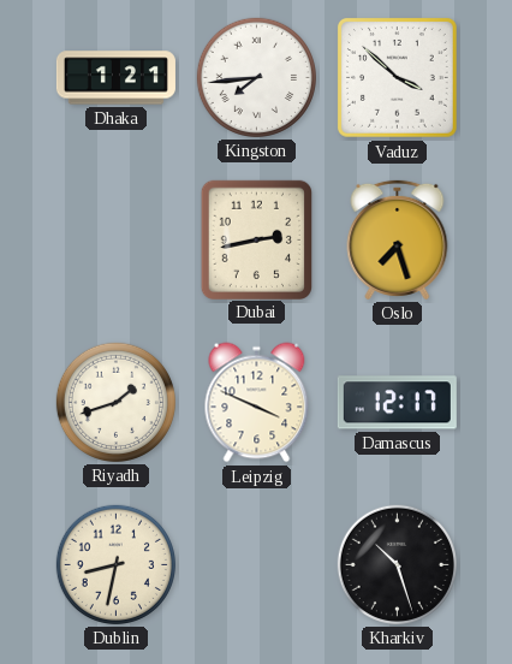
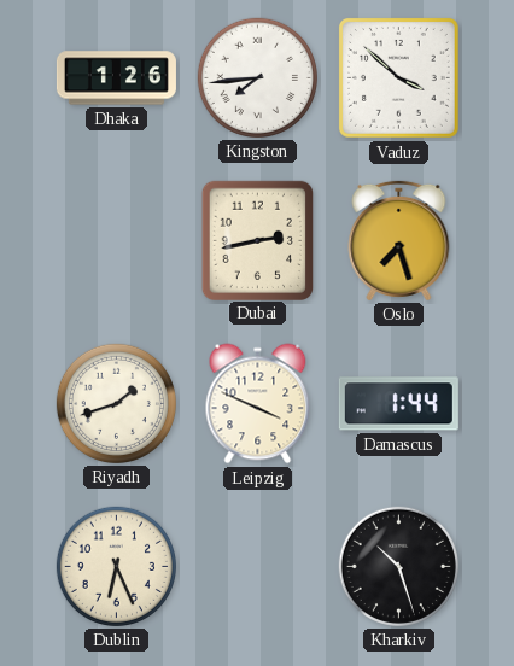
Dhaka: 1:21 -> 1:26 (116, 78)
Damascus: 12:17 -> 1:44 (398, 404)
Dublin: 8:32 -> 6:26 (116, 566)
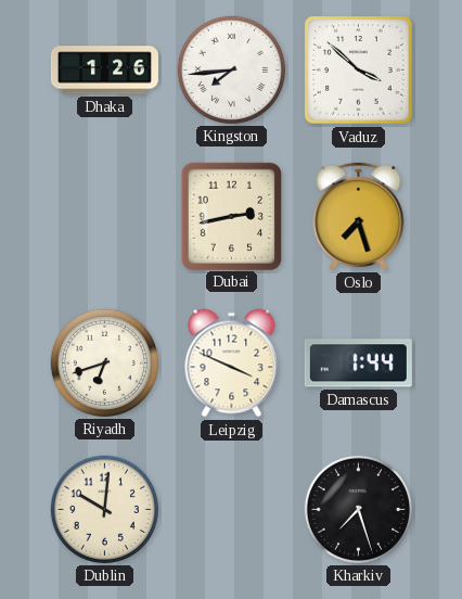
Riyadh: 1:42 -> 6:42 (104, 362)
Dublin: 6:26 -> 10:01 (104, 509)
Kharkiv: 10:27 -> 7:27 (358, 509)
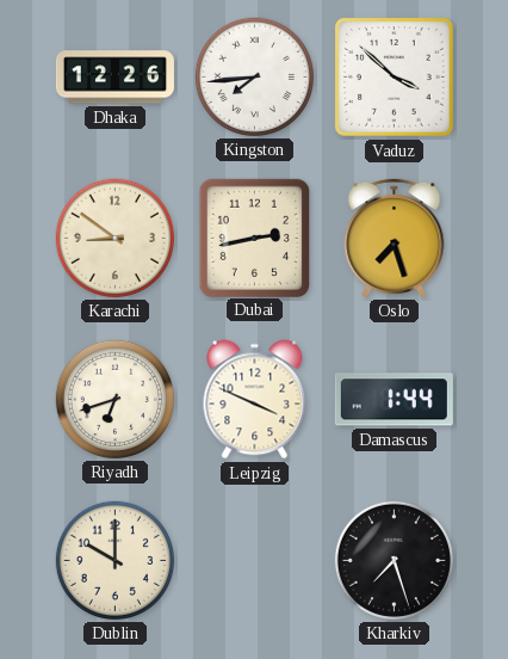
Dhaka: 1:26 -> 12:26 (114, 78)
Karachi: none -> 8:51 (114, 238)
Dublin: 10:01 -> 10:00 (114, 560)
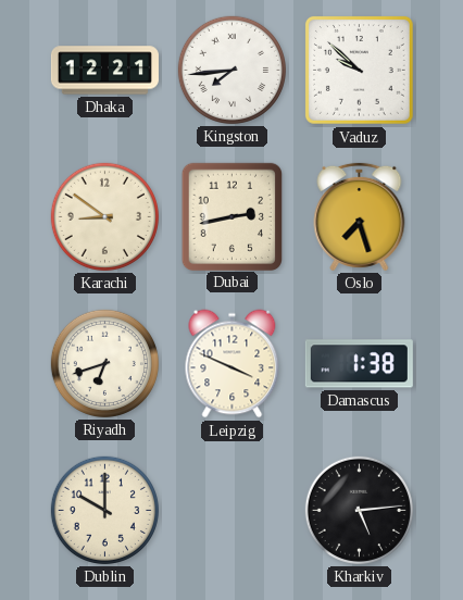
Dhaka: 12:26 -> 12:21 (104, 71)
Vaduz: 3:52 -> 9:52 (359, 70)
Damascus: 1:44 -> 1:38 (359, 364)
Kharkiv: 7:27 -> 5:14 (359, 510)
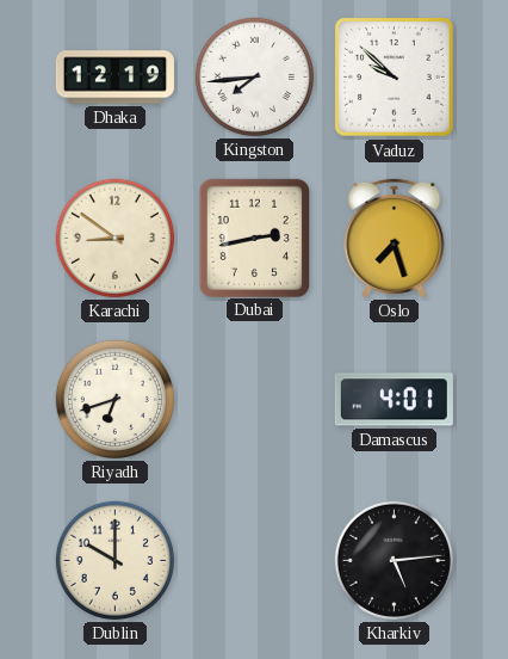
Dhaka: 12:21 -> 12:19 (114, 78)
Leipzig: 3:49 -> none (233, 364)
Damascus: 1:38 -> 4:01 (394, 400)
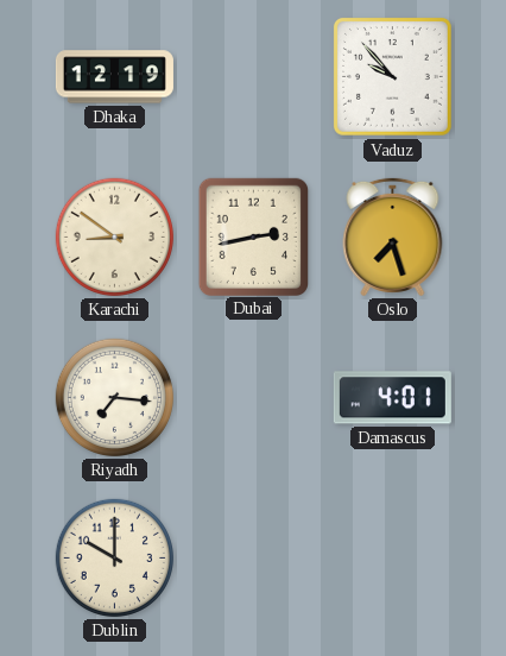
Kingston: 7:44 -> none (254, 76)
Vaduz: 9:52 -> 9:53 (392, 76)
Riyadh: 6:42 -> 7:16 (114, 397)
Kharkiv: 5:14 -> none (394, 560)
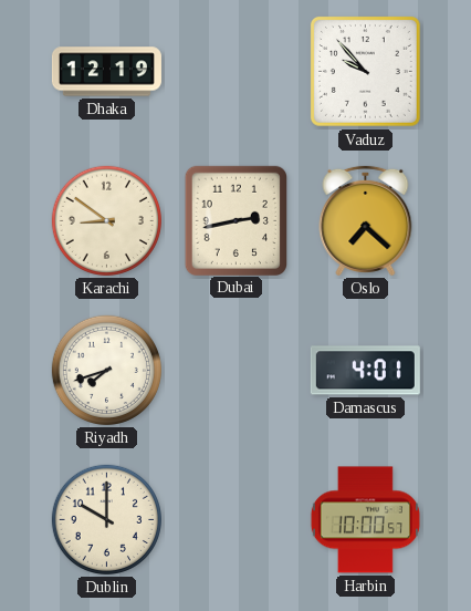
Oslo: 7:27 -> 7:22 (366, 220)
Riyadh: 7:16 -> 7:42 (106, 370)
Harbin: none -> 10:00 (365, 520)
